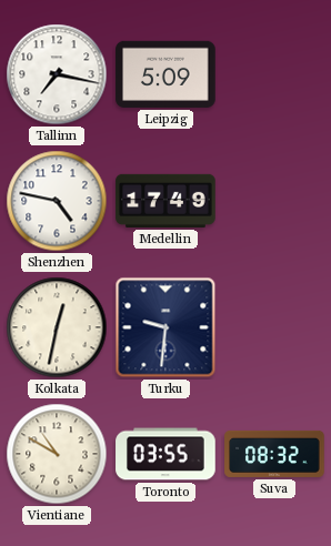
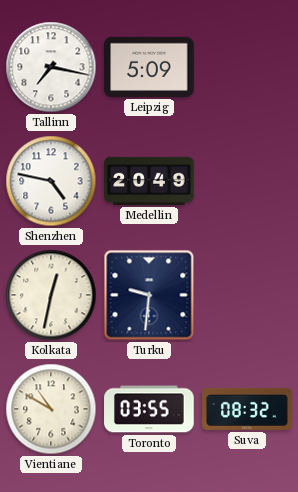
Medellin: 17:49 -> 20:49 (149, 181)
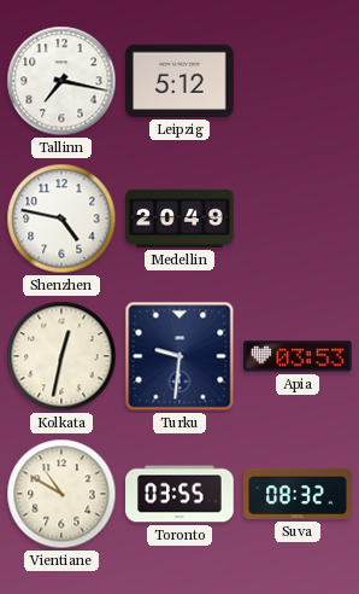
Leipzig: 5:09 -> 5:12 (179, 81)
Apia: none -> 03:53 (298, 356)
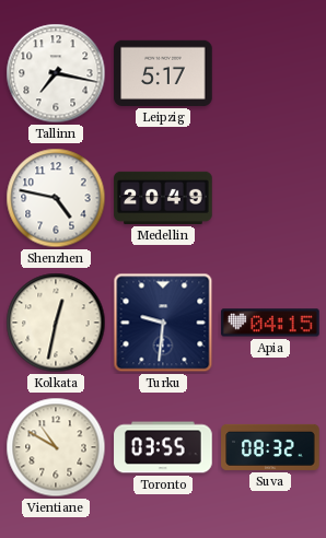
Leipzig: 5:12 -> 5:17 (163, 73)
Apia: 03:53 -> 04:15 (270, 323)
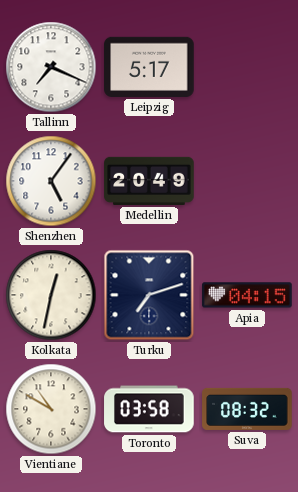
Tallinn: 7:17 -> 7:19 (51, 67)
Shenzhen: 4:47 -> 5:06 (51, 181)
Turku: 9:31 -> 7:12 (149, 295)
Toronto: 03:55 -> 03:58 (149, 409)
